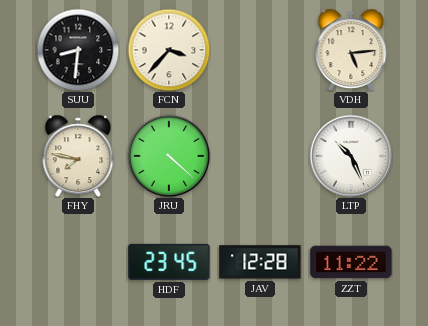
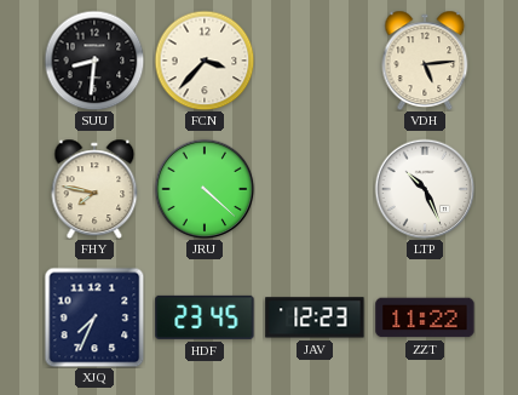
XJQ: none -> 7:34 (94, 317)
JAV: 12:28 -> 12:23 (315, 317)
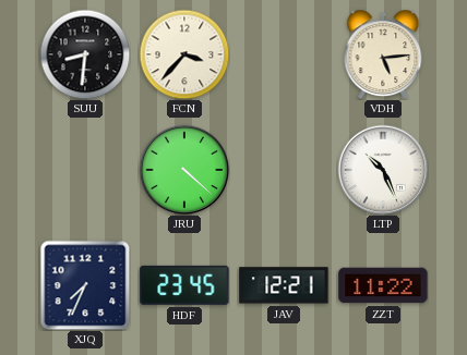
FHY: 7:47 -> none (94, 189)
JAV: 12:23 -> 12:21 (284, 285)
